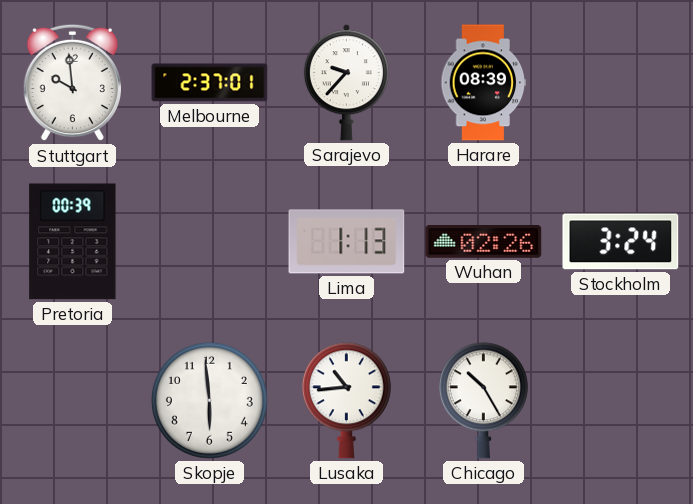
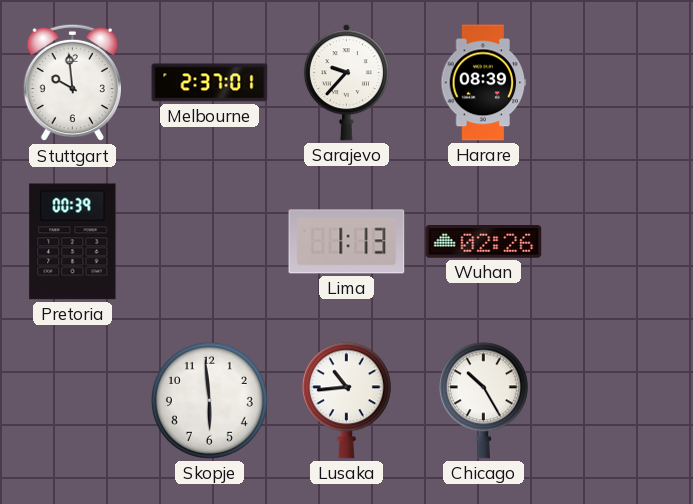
Stockholm: 3:24 -> none (621, 242)
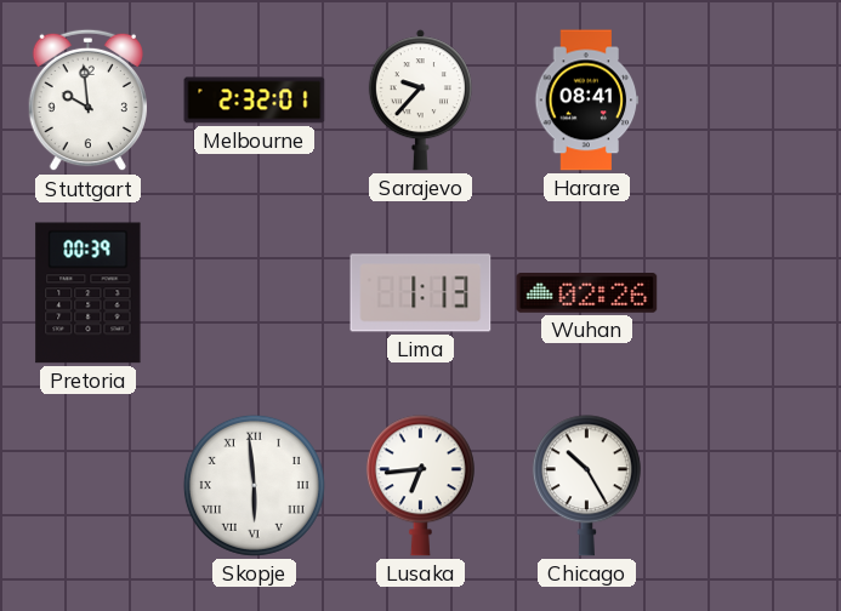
Melbourne: 2:37 -> 2:32 (255, 101)
Harare: 08:39 -> 08:41 (587, 101)
Skopje numerals: Arabic -> Roman (254, 485)
Lusaka: 10:44 -> 6:44 (420, 486)
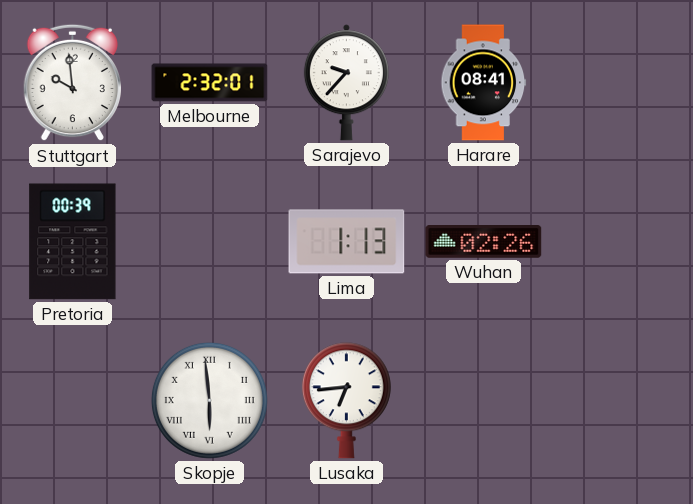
Chicago: 10:25 -> none (586, 486)
